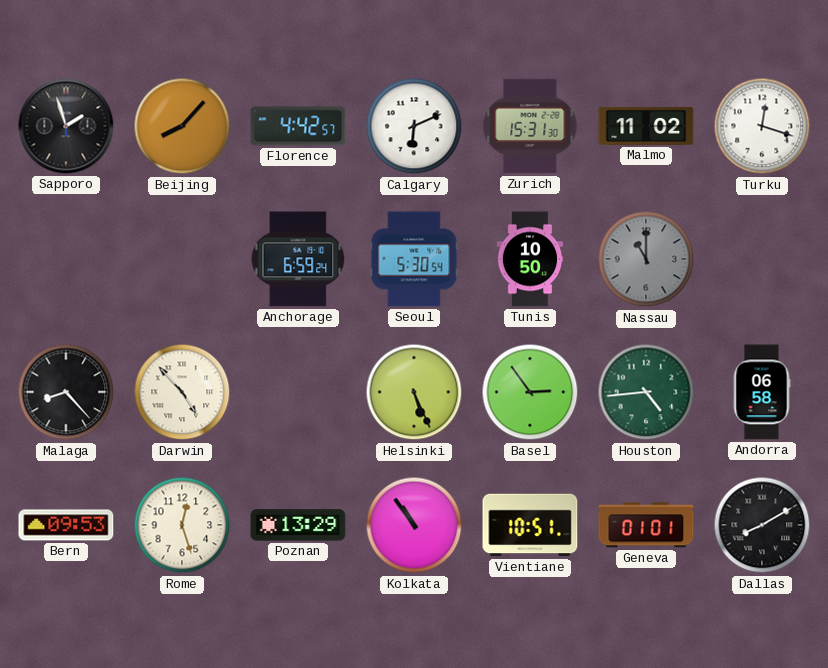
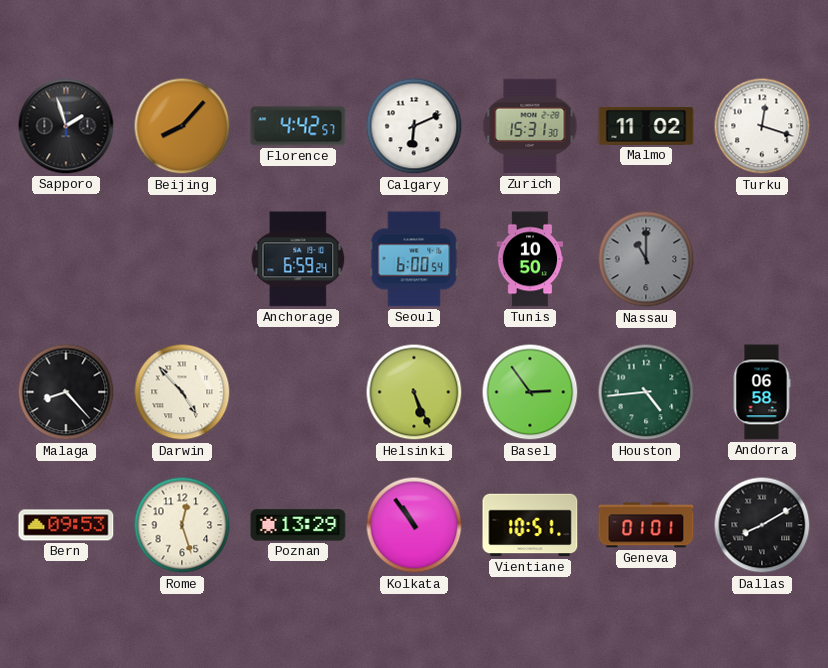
Seoul: 5:30 -> 6:00 (414, 259)
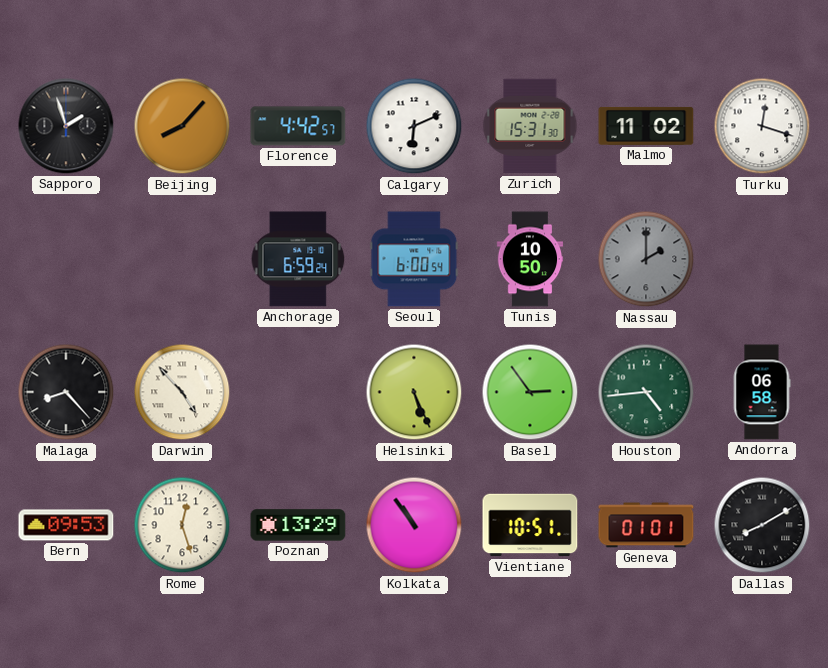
Nassau: 11:00 -> 2:00 (646, 259)
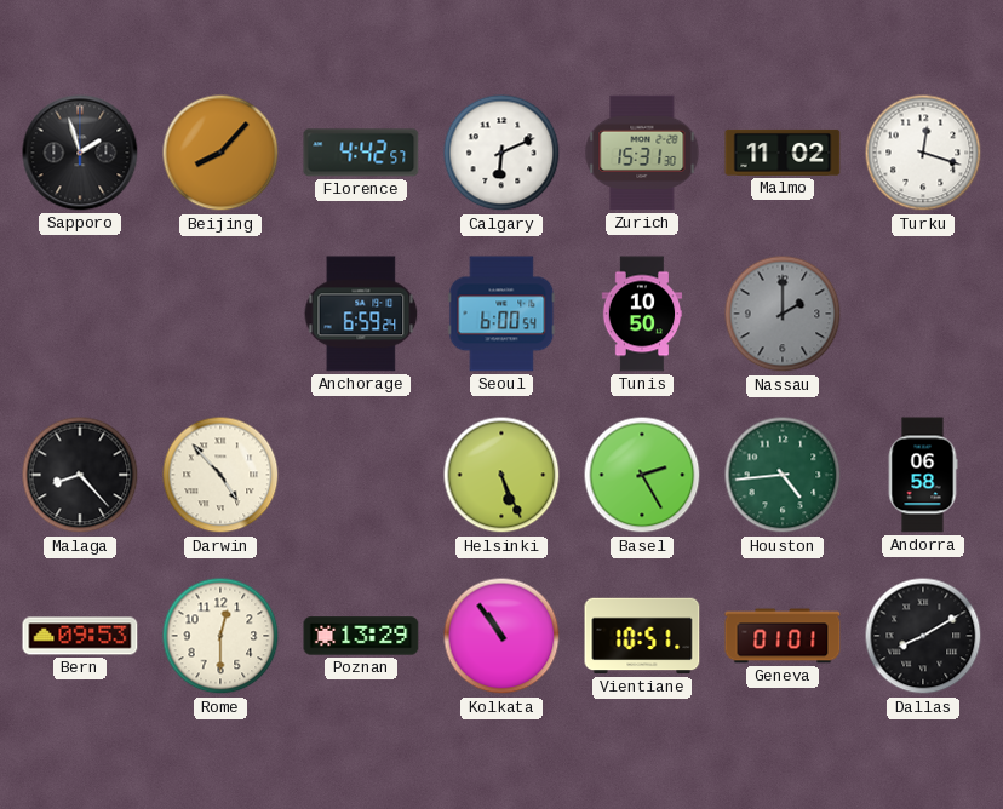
Basel: 2:54 -> 2:25 (642, 475)
Rome: 12:27 -> 12:30 (220, 636)
